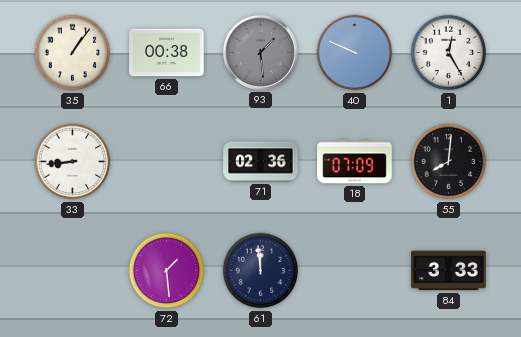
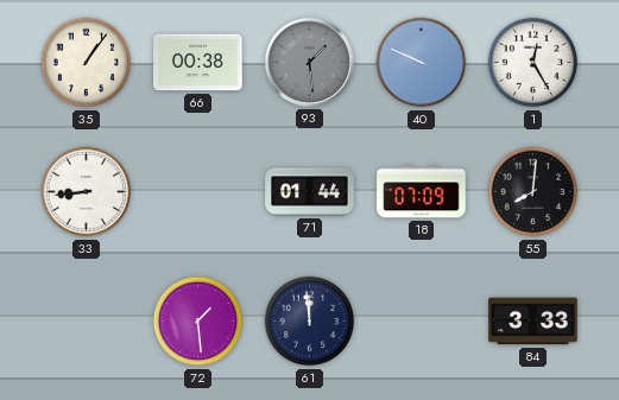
71: 02:36 -> 01:44 (310, 192)
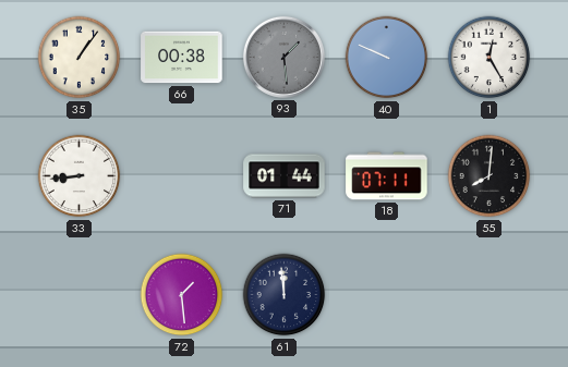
18: 07:09 -> 07:11 (387, 176)
84: 3:33 -> none (533, 322)
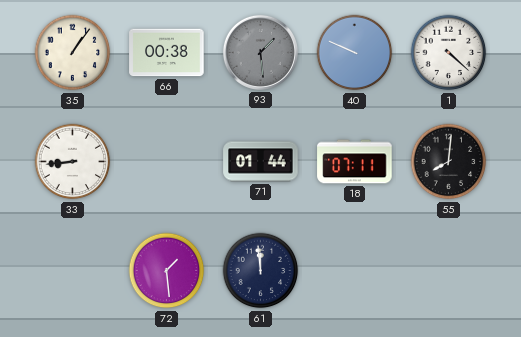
1: 12:25 -> 4:22 (449, 53)
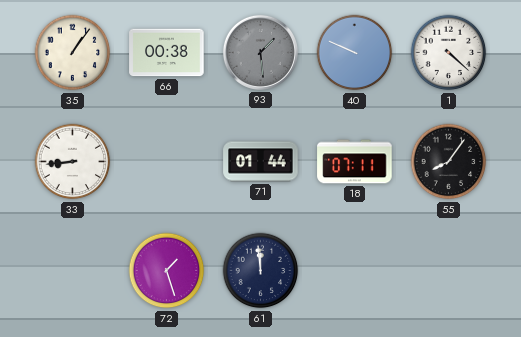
55: 8:01 -> 8:06 (449, 162)
72: 1:29 -> 1:27 (167, 271)
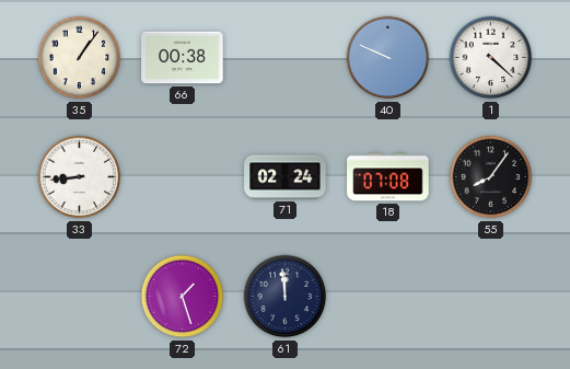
93: 1:29 -> none (260, 52)
71: 01:44 -> 02:24 (286, 177)
18: 07:11 -> 07:08 (388, 177)
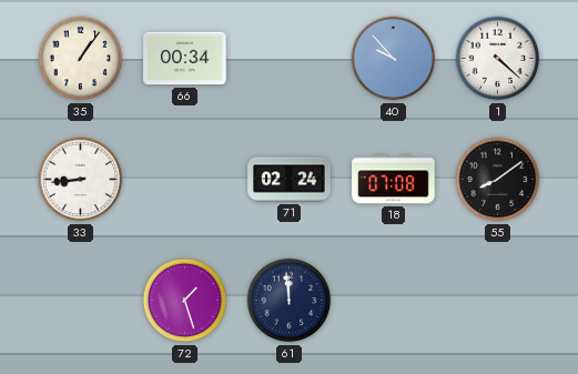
66: 00:38 -> 00:34 (185, 59)
40: 9:49 -> 9:53 (394, 59)
55: 8:06 -> 8:09 (498, 180)
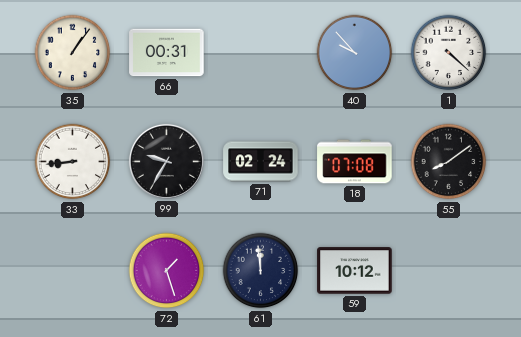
66: 00:34 -> 00:31 (167, 53)
99: none -> 9:35 (166, 161)
59: none -> 10:12 (355, 271)
